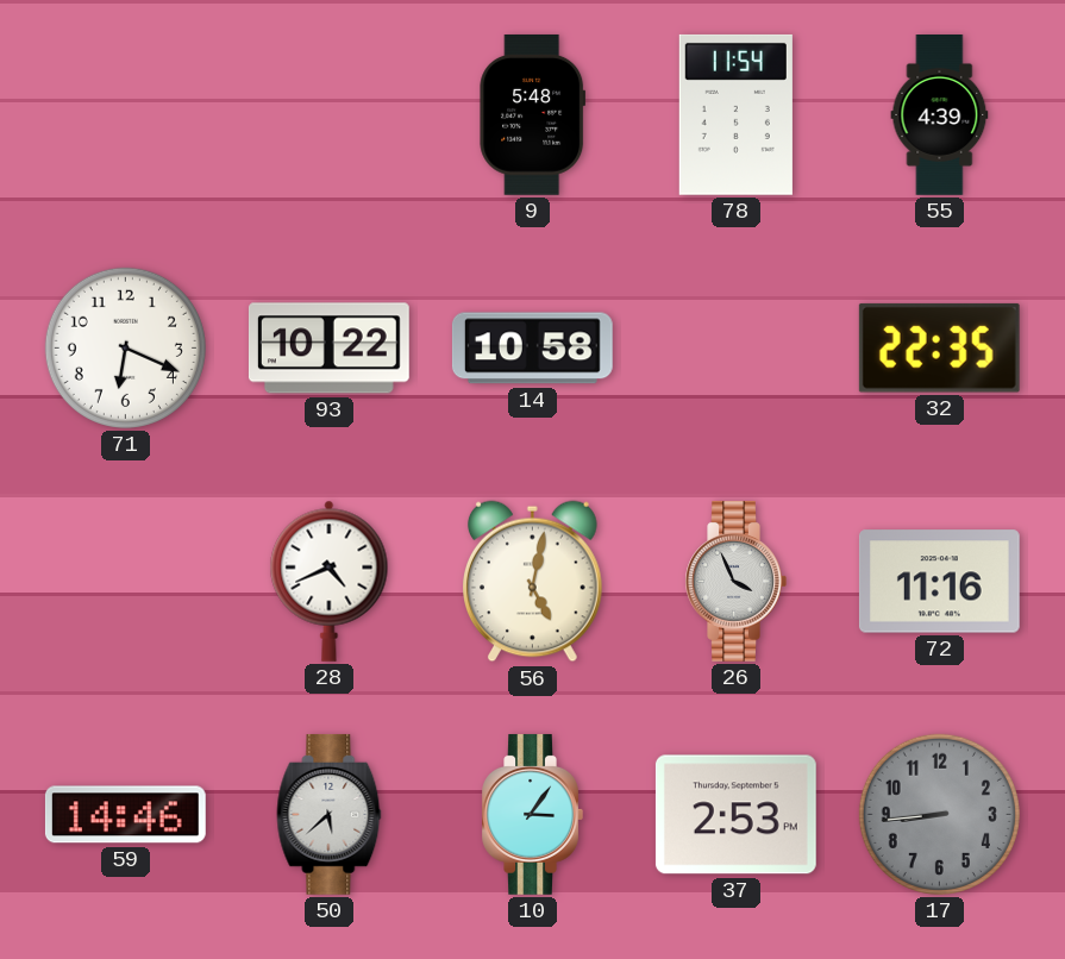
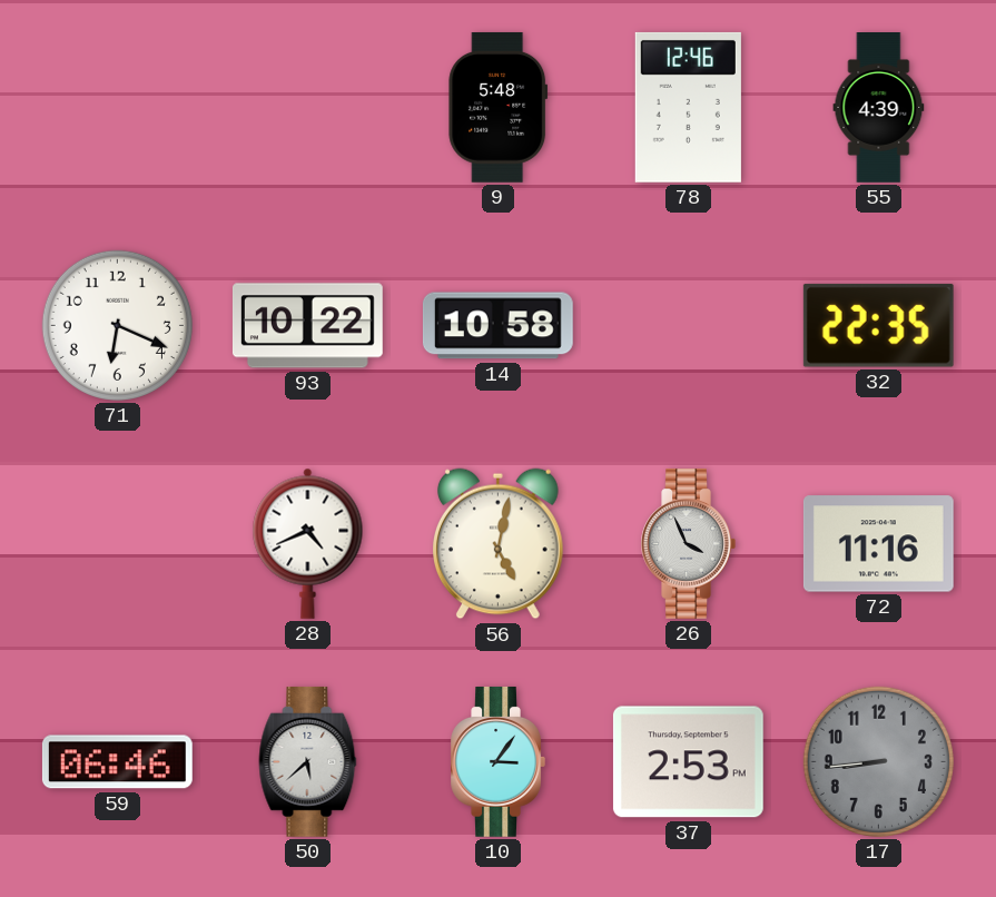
78: 11:54 -> 12:46 (688, 107)
59: 14:46 -> 06:46 (117, 762)
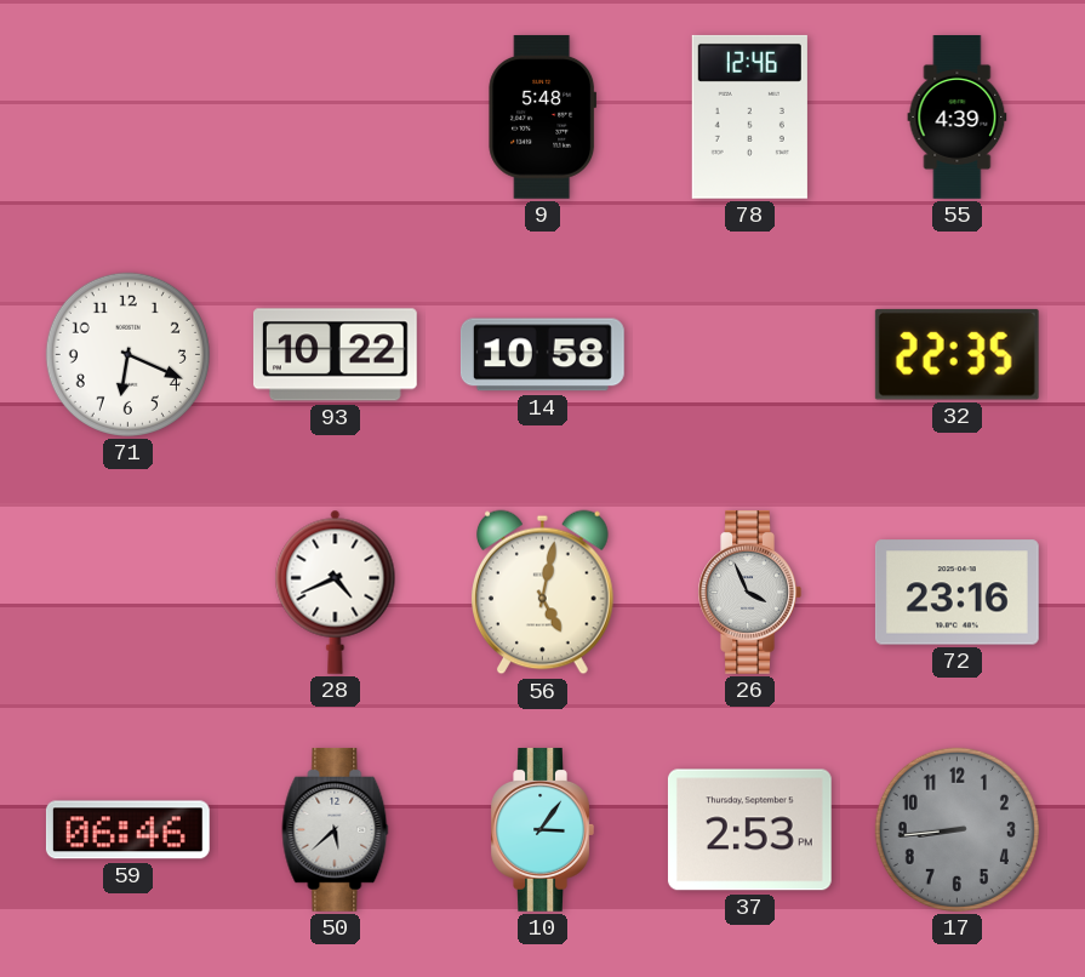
72: 11:16 -> 23:16 (956, 593)
